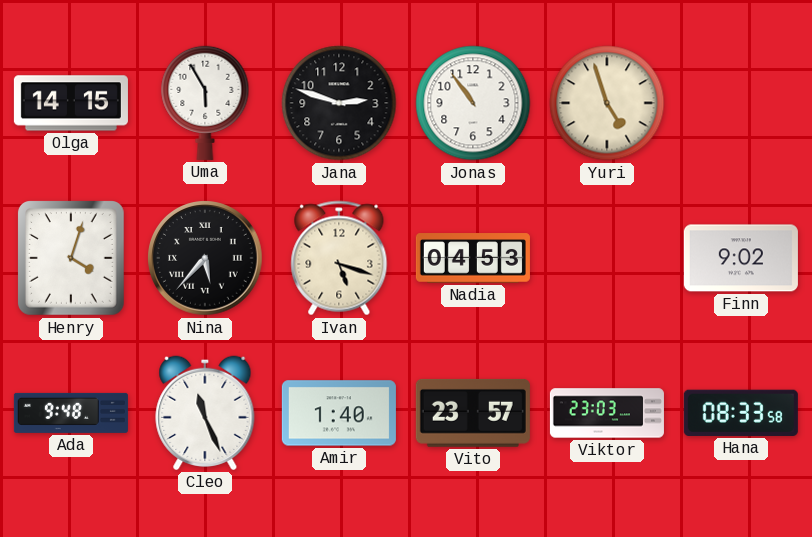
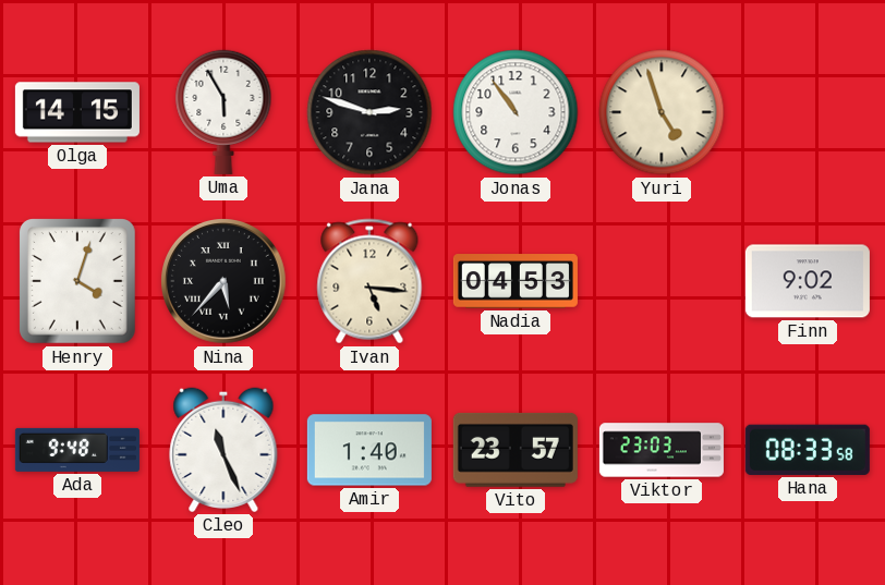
Ivan: 5:18 -> 5:16 (369, 281)
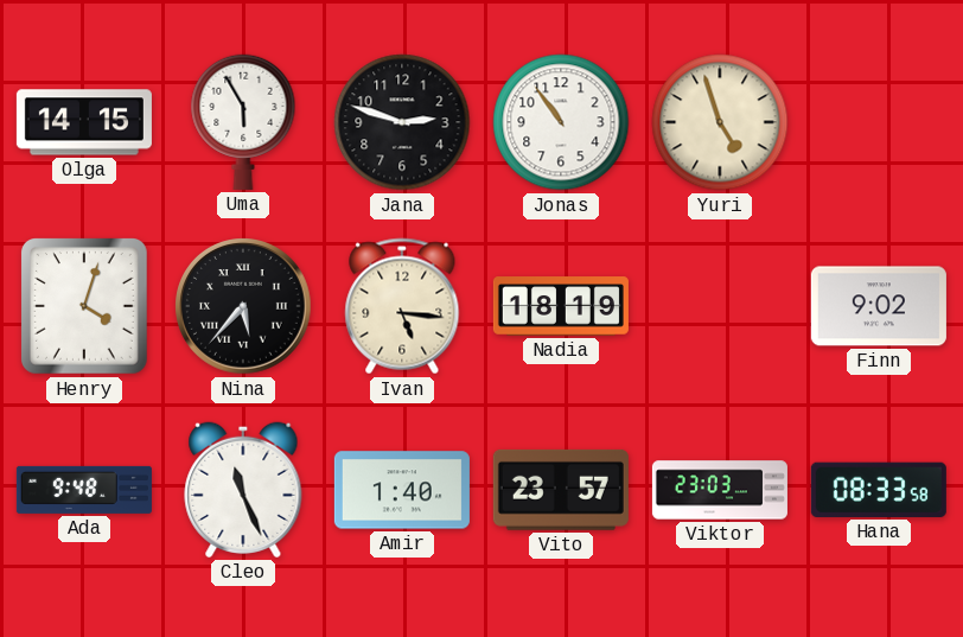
Nadia: 04:53 -> 18:19 (561, 306)
